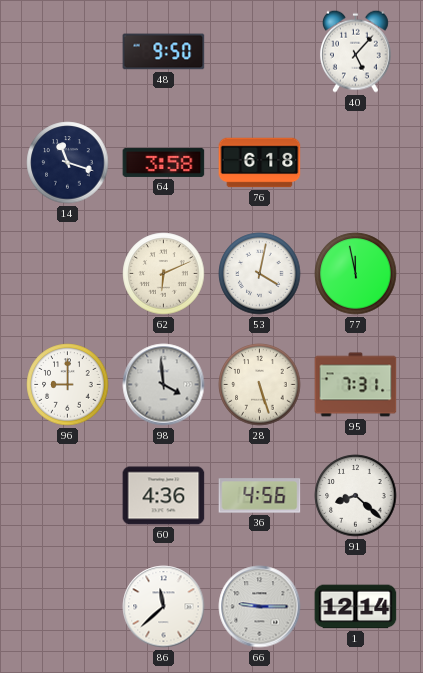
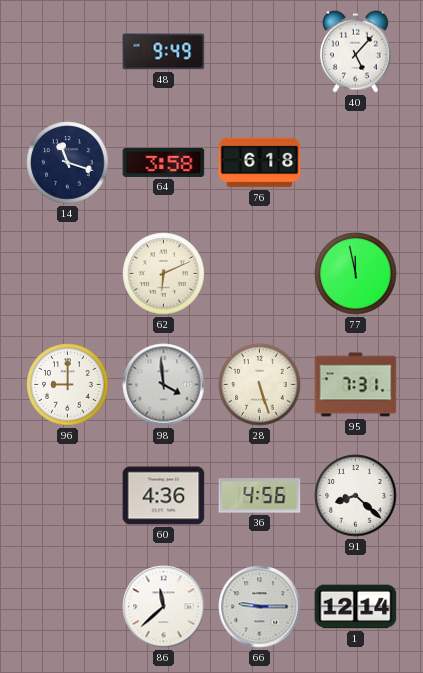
48: 9:50 -> 9:49 (164, 52)
53: 4:02 -> none (260, 274)
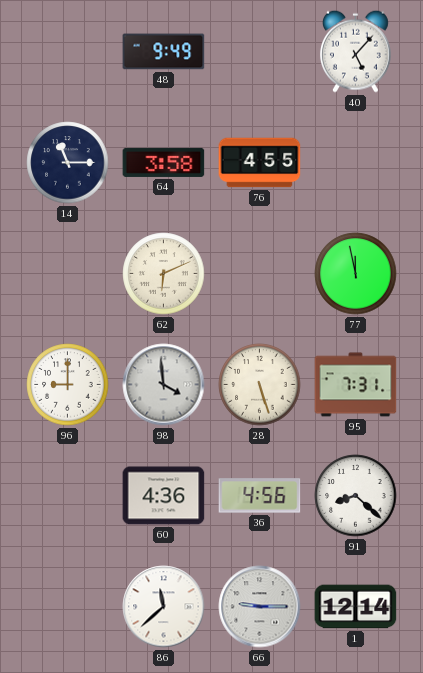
14: 11:18 -> 11:15 (68, 163)
76: 6:18 -> 4:55 (260, 163)
